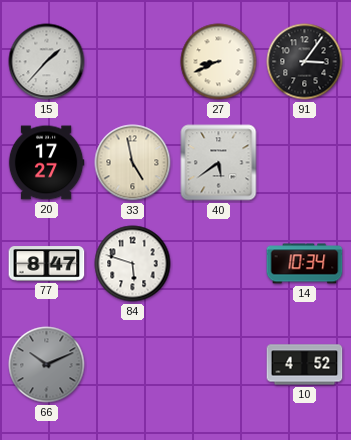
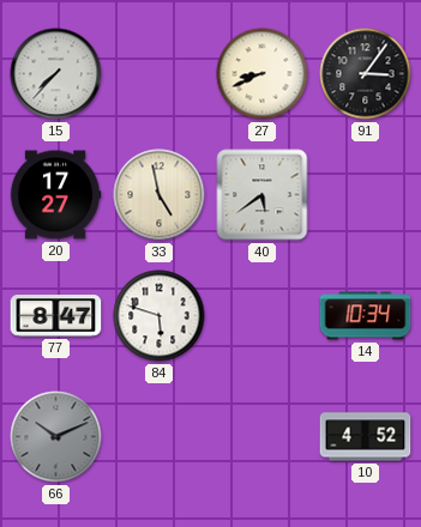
15: 1:37 -> 7:37 (56, 74)
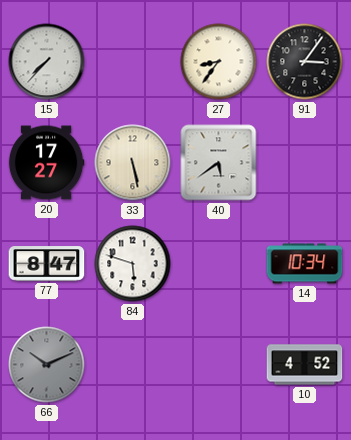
27: 8:41 -> 8:36 (219, 62)
33: 4:58 -> 5:28 (133, 163)
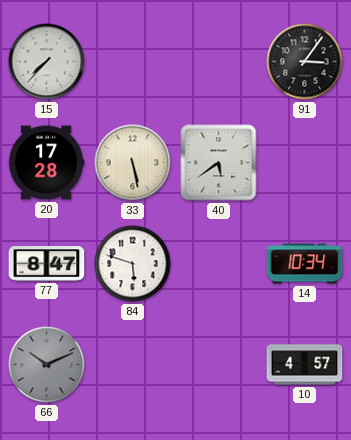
27: 8:36 -> none (219, 62)
20: 17:27 -> 17:28 (46, 163)
10: 4:52 -> 4:57 (305, 365)
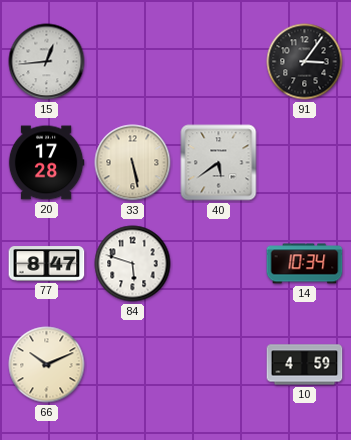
15: 7:37 -> 12:44 (47, 62)
66 dial: grey -> cream (47, 365)
10: 4:57 -> 4:59 (305, 365)
